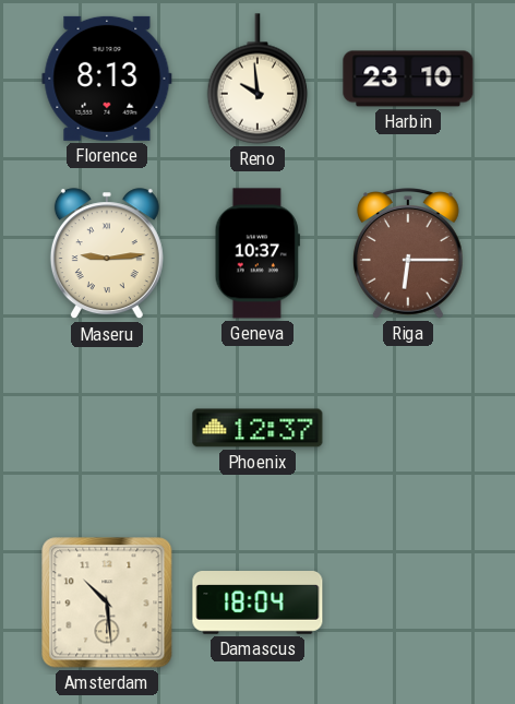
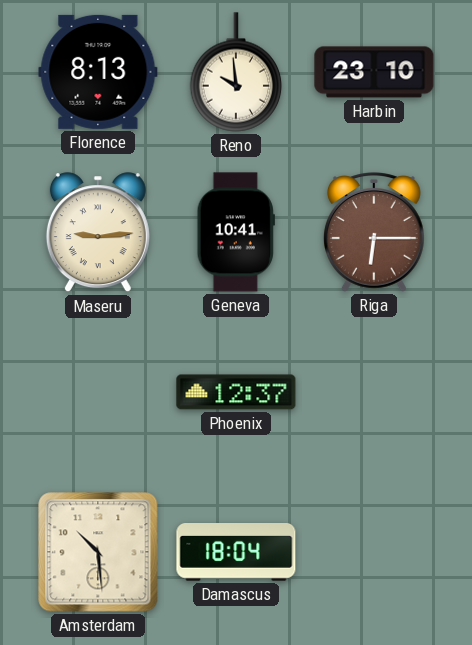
Geneva: 10:37 -> 10:41 (236, 232)
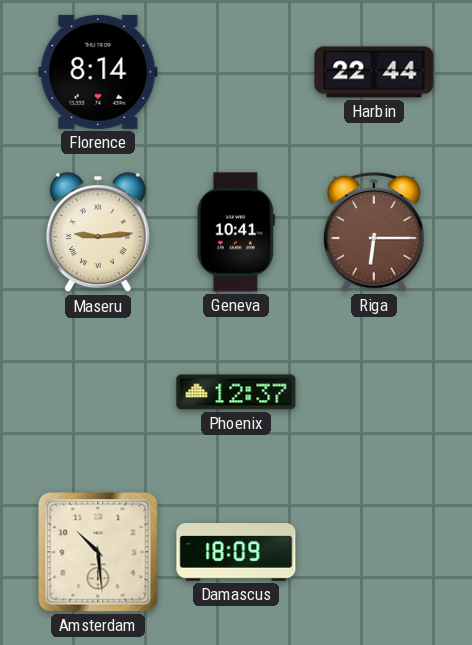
Florence: 8:13 -> 8:14 (98, 72)
Reno: 9:59 -> none (236, 72)
Harbin: 23:10 -> 22:44 (374, 72)
Damascus: 18:04 -> 18:09 (236, 553)
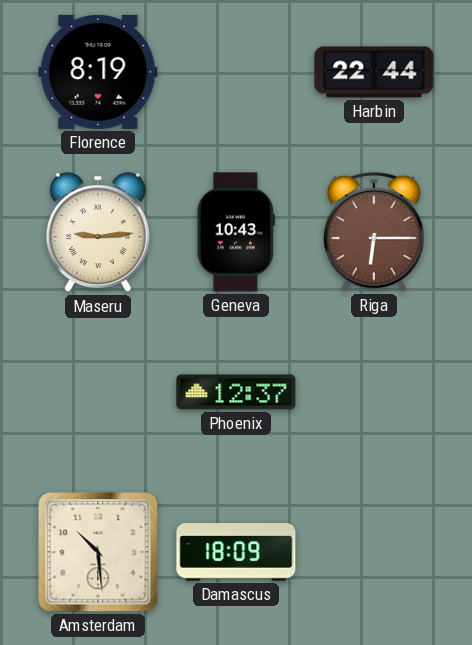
Florence: 8:14 -> 8:19 (98, 72)
Geneva: 10:41 -> 10:43 (236, 232)
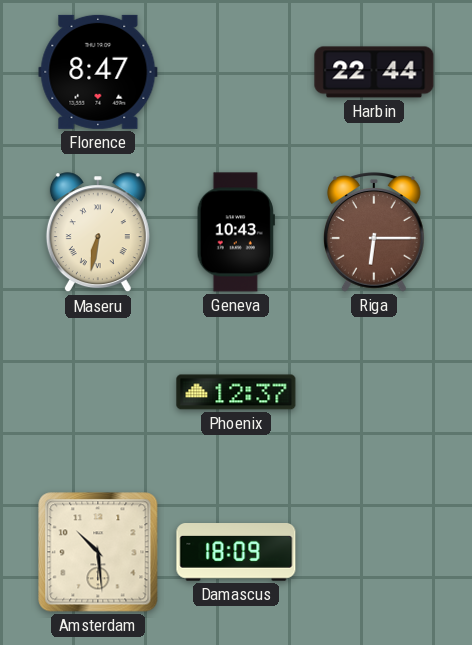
Florence: 8:19 -> 8:47 (98, 72)
Maseru: 9:14 -> 6:32 (98, 233)
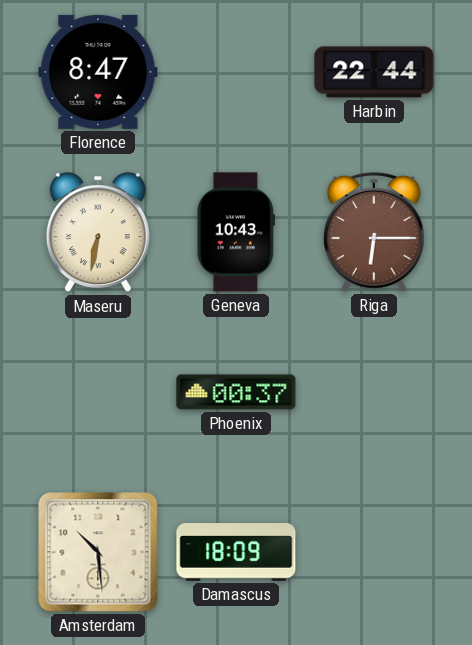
Phoenix: 12:37 -> 00:37 (236, 392)
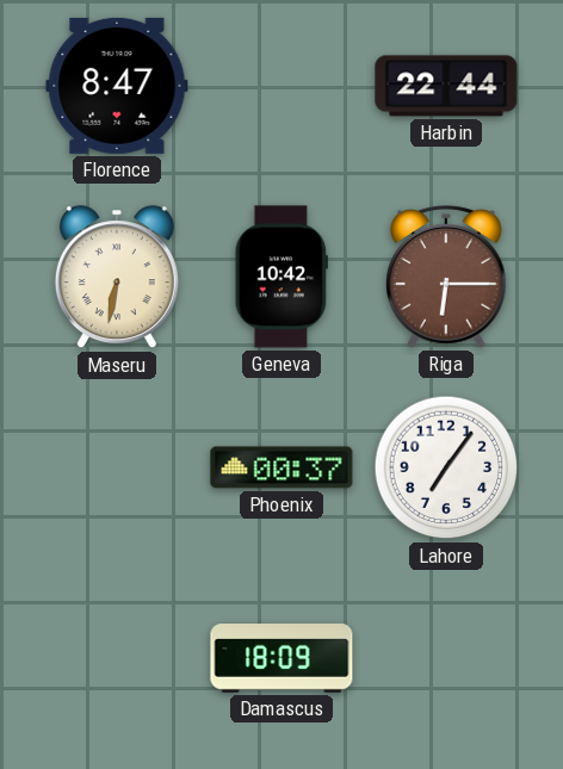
Geneva: 10:43 -> 10:42 (281, 277)
Lahore: none -> 7:06 (446, 467)
Amsterdam: 10:29 -> none (98, 552)
